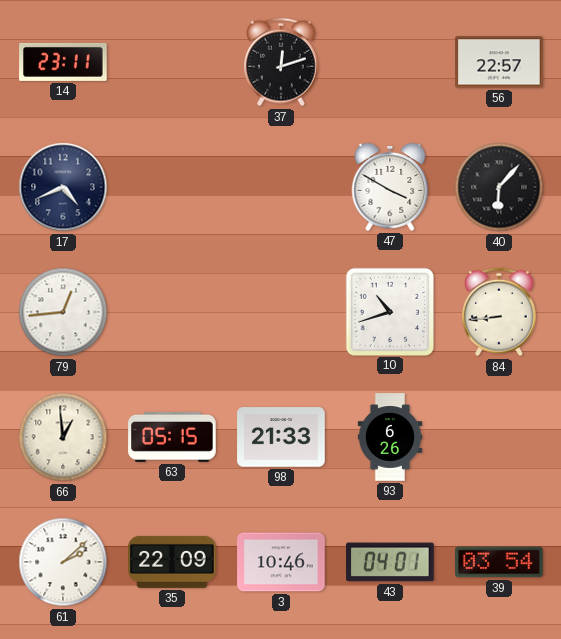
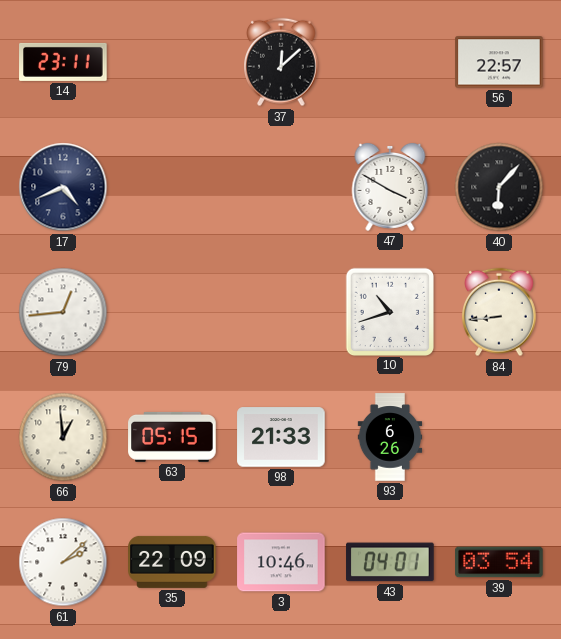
37: 12:12 -> 12:08 (282, 62)
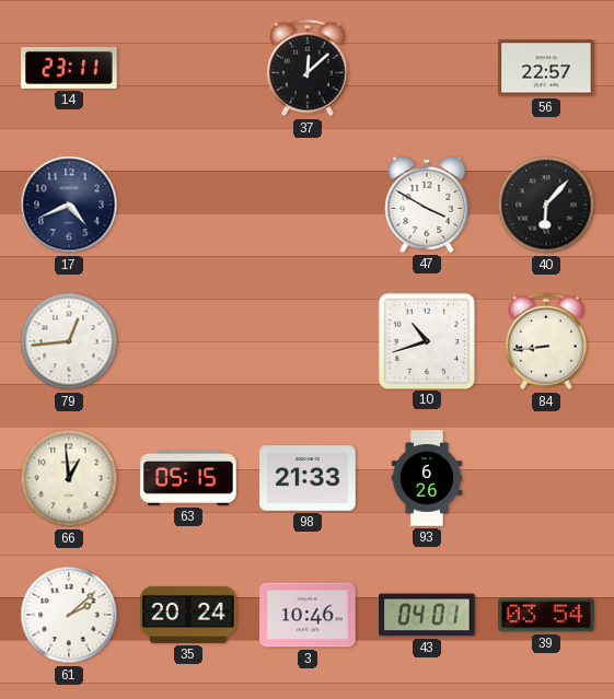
35: 22:09 -> 20:24 (188, 615)
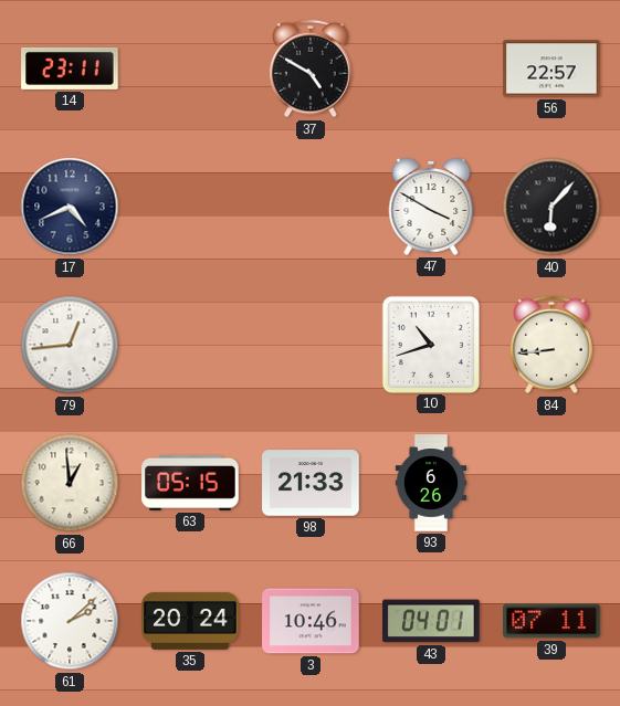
37: 12:08 -> 4:50 (312, 69)
39: 03:54 -> 07:11 (551, 621)
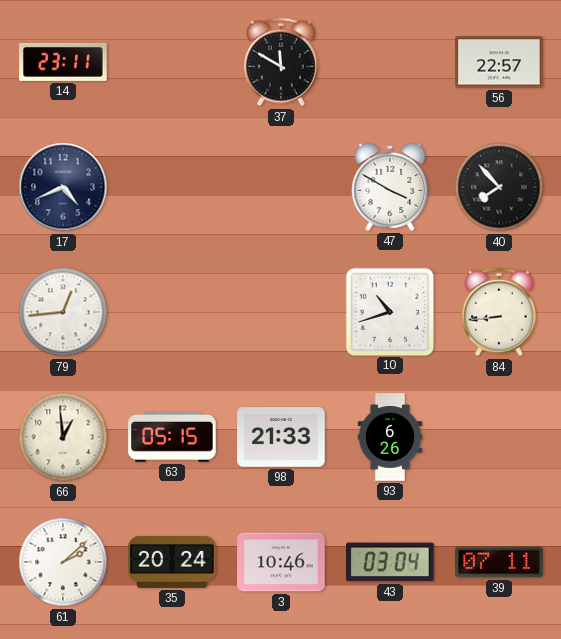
37: 4:50 -> 11:50 (282, 62)
40: 6:07 -> 7:53 (499, 187)
43: 04:01 -> 03:04 (390, 562)
